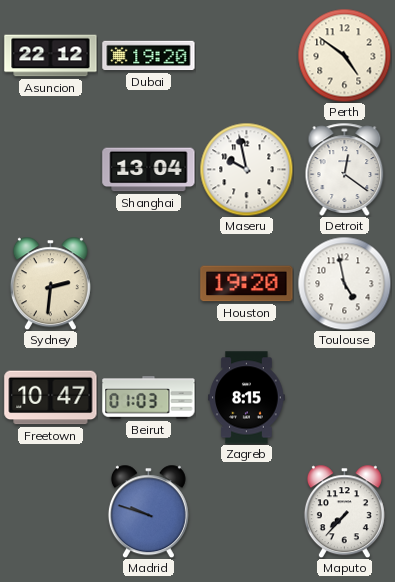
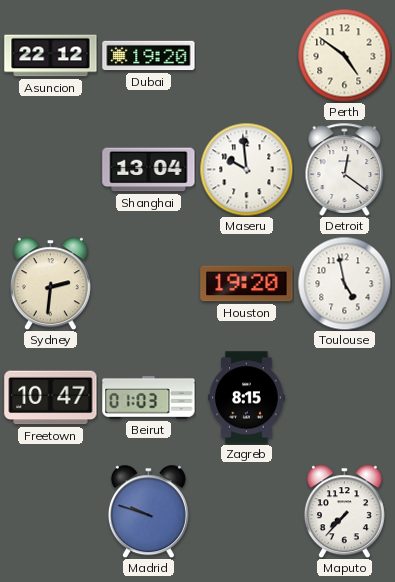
Maseru: 9:58 -> 9:59 (246, 169)
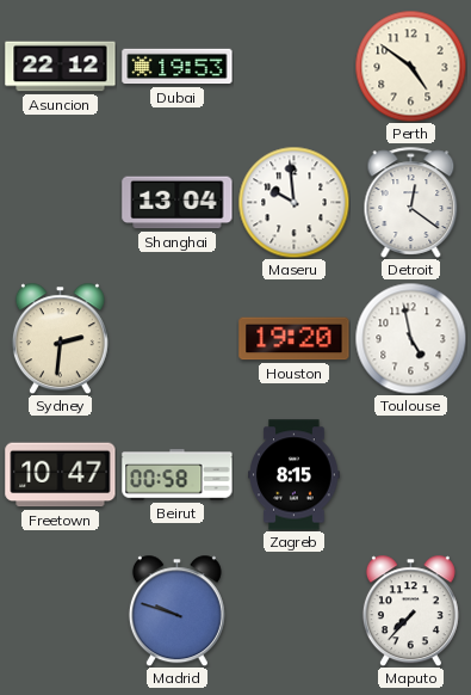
Dubai: 19:20 -> 19:53 (178, 67)
Beirut: 01:03 -> 00:58 (178, 475)
